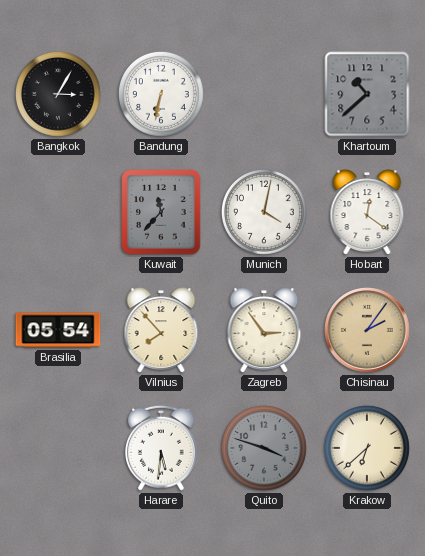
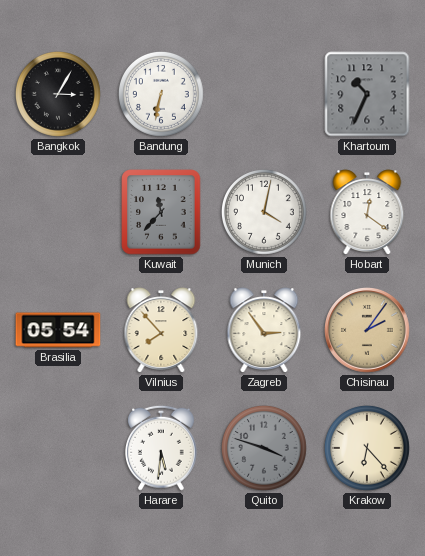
Khartoum: 10:38 -> 10:34 (367, 94)
Krakow: 6:38 -> 6:23 (367, 448)
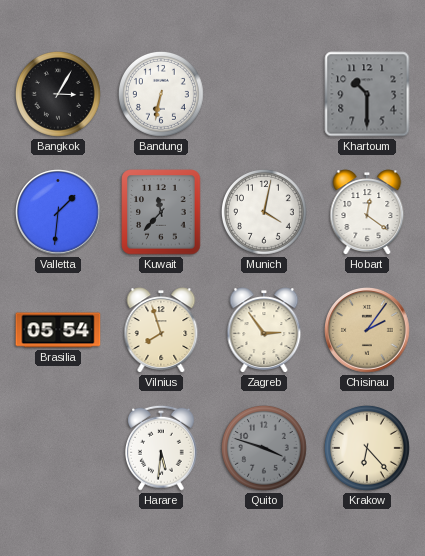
Khartoum: 10:34 -> 10:30 (367, 94)
Valletta: none -> 1:31 (58, 212)
Vilnius: 7:53 -> 7:57 (161, 330)
